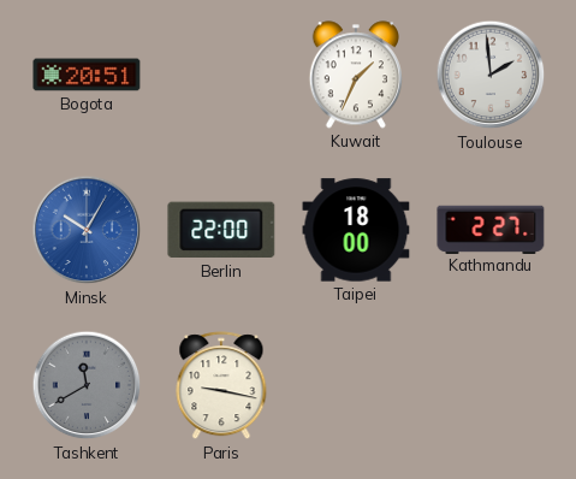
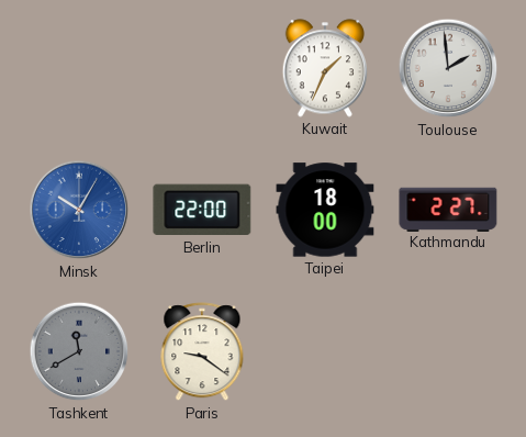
Bogota: 20:51 -> none (87, 75)
Paris: 9:17 -> 9:21 (202, 352)
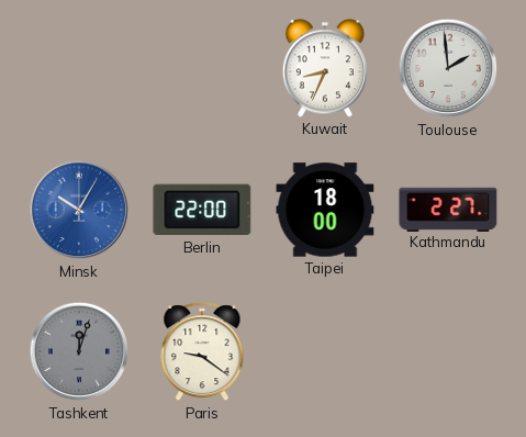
Kuwait: 1:34 -> 8:34 (324, 68)
Tashkent: 11:40 -> 12:03 (79, 351)
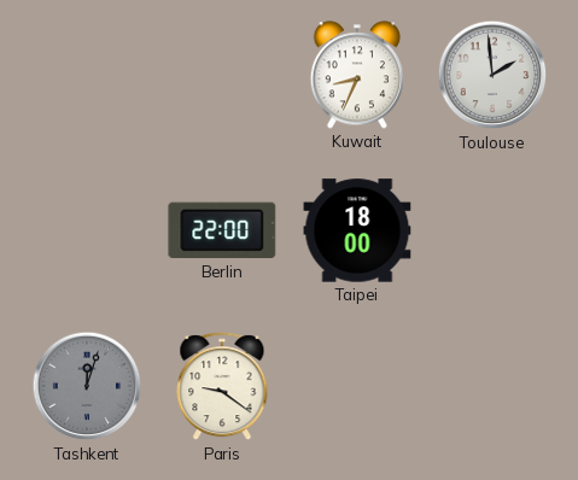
Minsk: 10:05 -> none (79, 210)
Kathmandu: 2:27 -> none (448, 209)
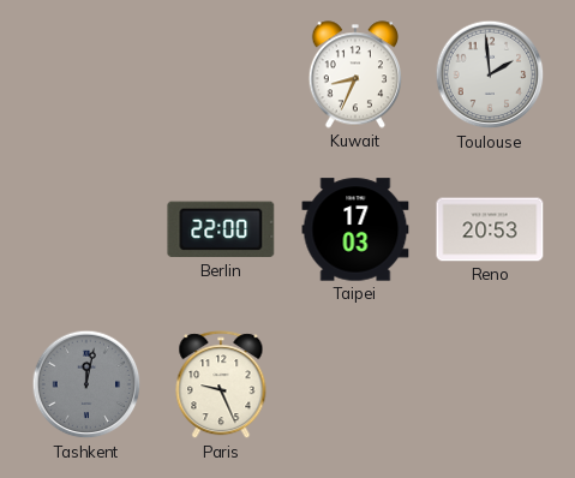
Taipei: 18:00 -> 17:03 (355, 229)
Reno: none -> 20:53 (490, 229)
Tashkent: 12:03 -> 12:02 (86, 384)
Paris: 9:21 -> 9:26 (221, 386)
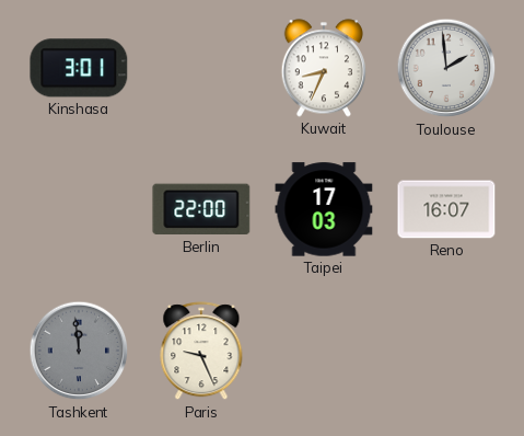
Kinshasa: none -> 3:01 (79, 68)
Reno: 20:53 -> 16:07 (446, 209)
Tashkent: 12:02 -> 11:59 (79, 351)
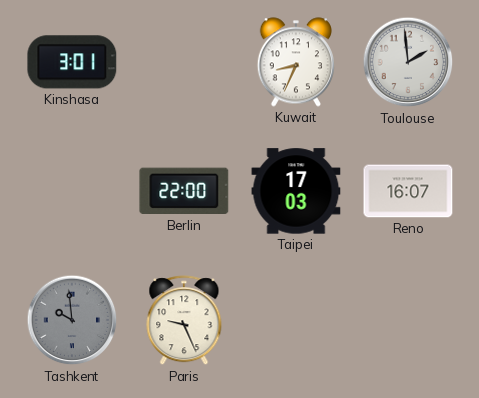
Tashkent: 11:59 -> 9:59 (72, 320)
